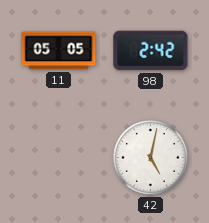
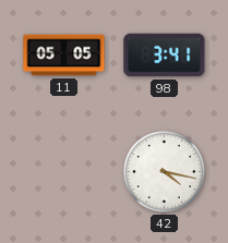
98: 2:42 -> 3:41 (165, 56)
42: 5:02 -> 4:17 (165, 172)
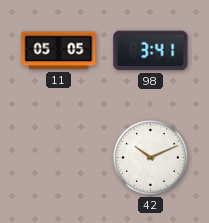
42: 4:17 -> 10:11 (151, 158)
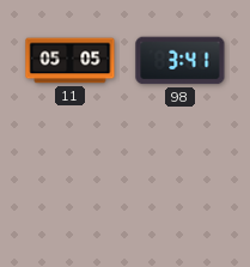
42: 10:11 -> none (151, 158)
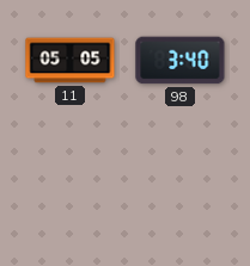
98: 3:41 -> 3:40 (181, 61)
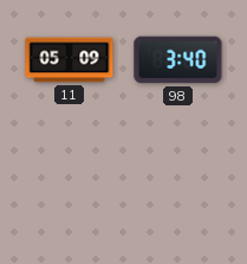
11: 05:05 -> 05:09 (70, 60)
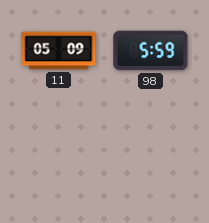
98: 3:40 -> 5:59 (151, 51)
